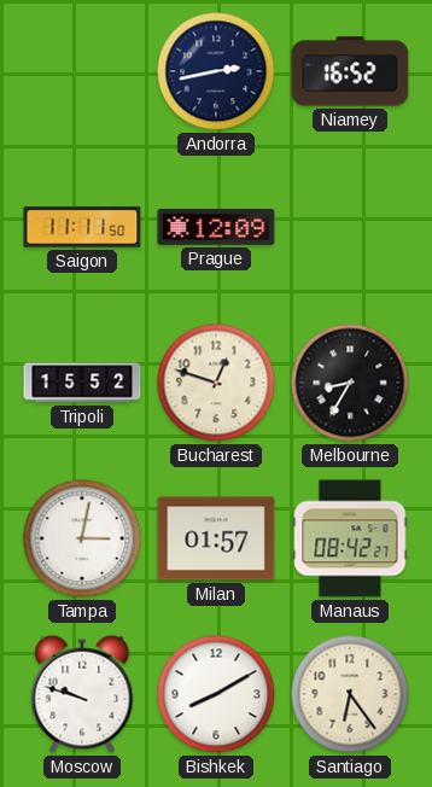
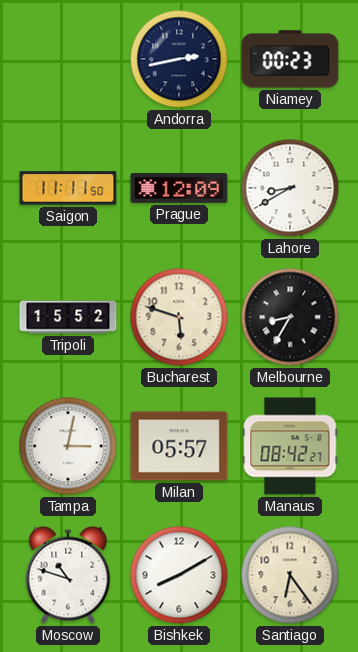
Niamey: 16:52 -> 00:23 (290, 59)
Lahore: none -> 8:40 (290, 188)
Bucharest: 12:48 -> 5:48 (179, 317)
Milan: 01:57 -> 05:57 (179, 446)
Moscow: 9:48 -> 10:48 (68, 575)
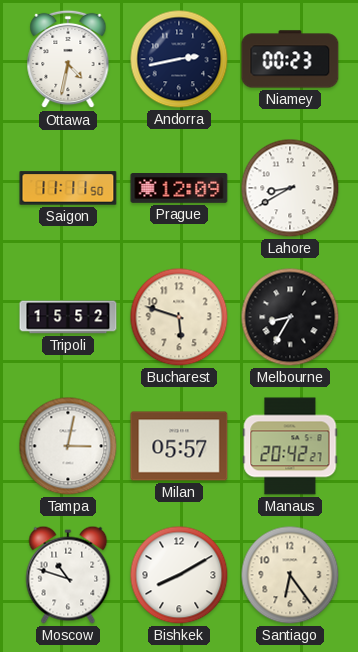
Ottawa: none -> 4:32 (68, 59)
Manaus: 08:42 -> 20:42 (290, 446)
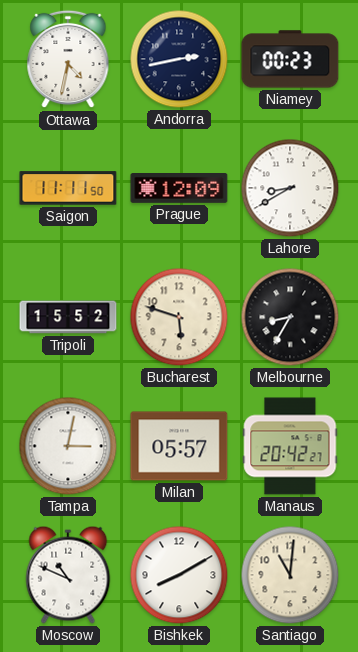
Moscow: 10:48 -> 10:49 (68, 575)
Santiago: 6:24 -> 11:01 (290, 575)
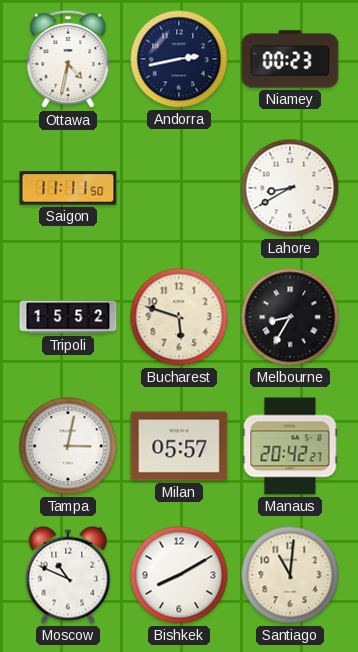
Prague: 12:09 -> none (179, 189)
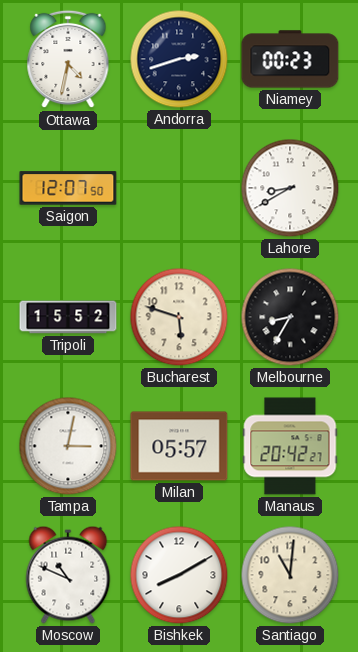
Andorra: 2:43 -> 2:42 (179, 59)
Saigon: 11:11 -> 12:07 (68, 188)
